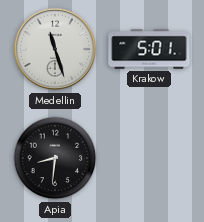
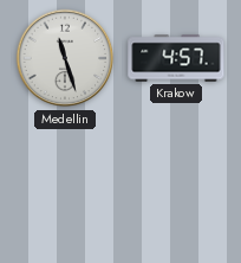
Krakow: 5:01 -> 4:57 (176, 58)
Apia: 8:31 -> none (55, 158)
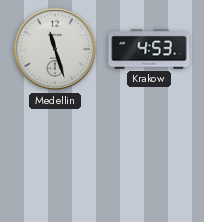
Krakow: 4:57 -> 4:53 (149, 49)
